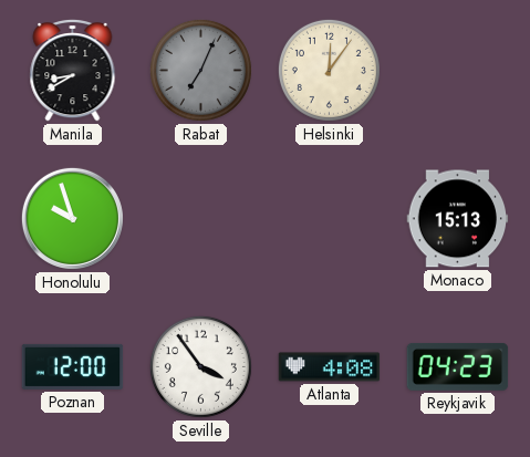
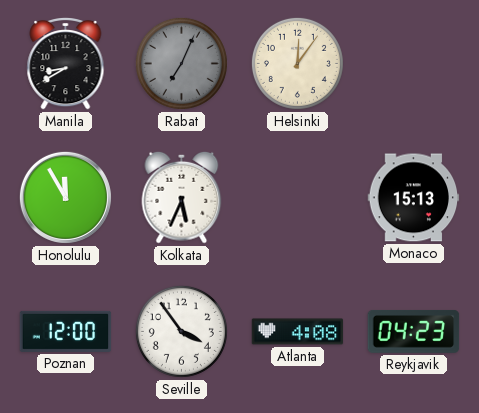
Honolulu: 9:57 -> 11:55 (65, 197)
Kolkata: none -> 5:34 (182, 197)
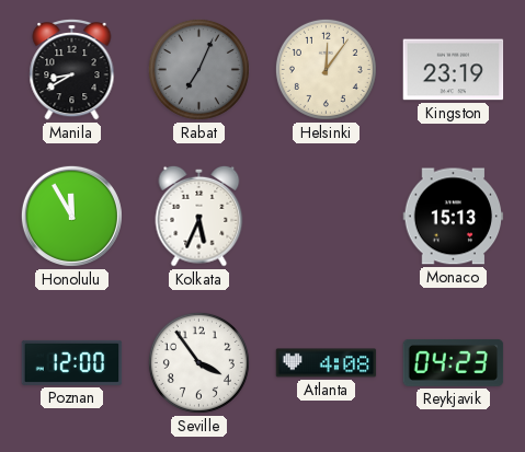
Kingston: none -> 23:19 (454, 70)
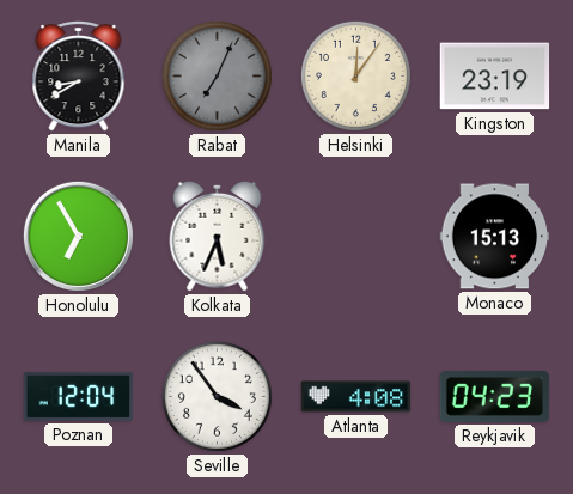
Honolulu: 11:55 -> 6:55 (78, 236)
Poznan: 12:00 -> 12:04 (79, 396)
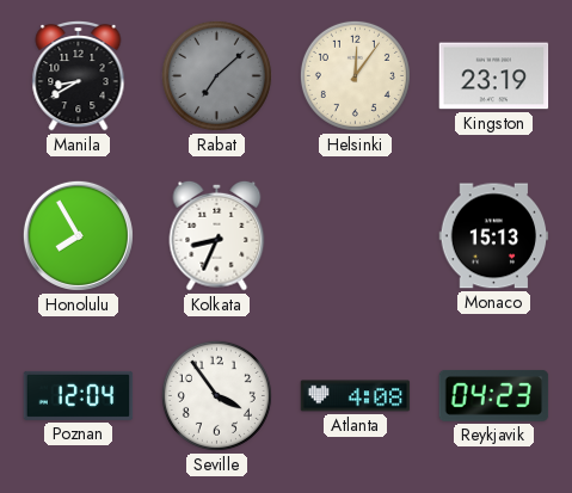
Rabat: 7:04 -> 7:08 (216, 75)
Honolulu: 6:55 -> 7:55 (78, 235)
Kolkata: 5:34 -> 8:34 (217, 235)
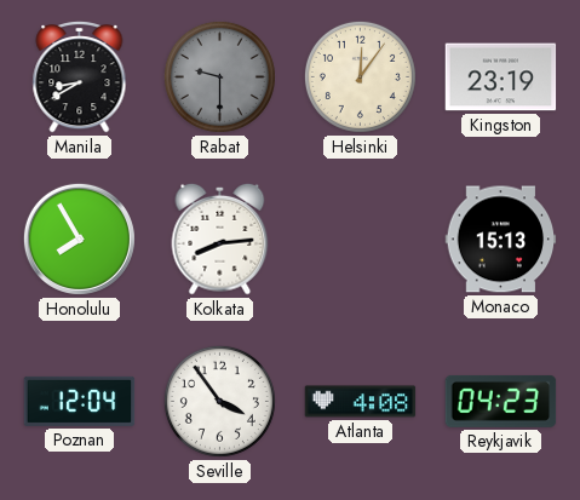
Rabat: 7:08 -> 9:30 (219, 76)
Kolkata: 8:34 -> 8:14 (220, 238)
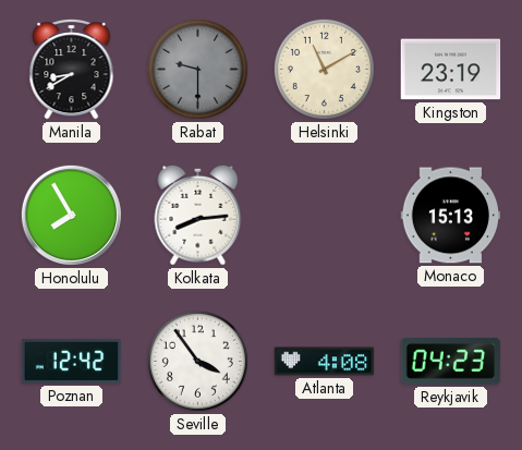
Helsinki: 12:06 -> 11:10 (324, 69)
Poznan: 12:04 -> 12:42 (72, 361)
